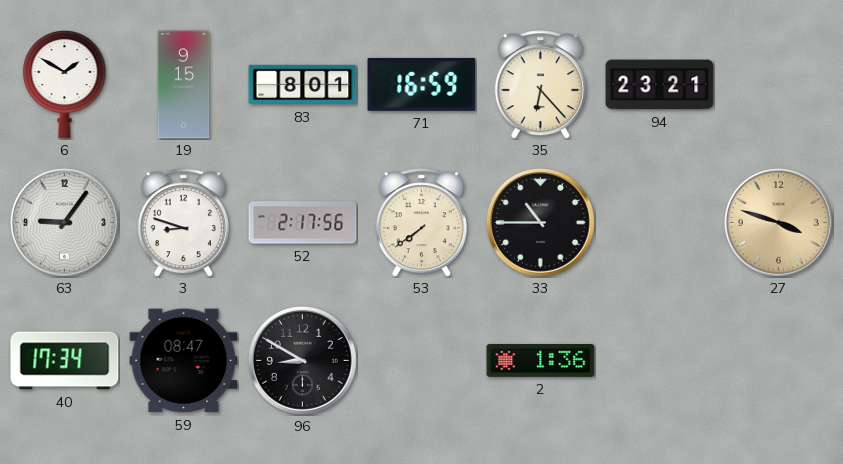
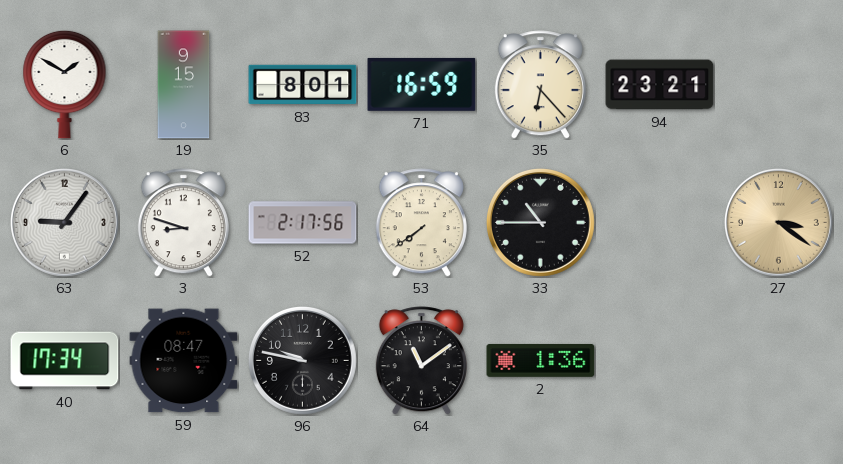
27: 3:48 -> 3:21 (778, 222)
96: 8:50 -> 9:47 (302, 360)
64: none -> 11:09 (421, 361)
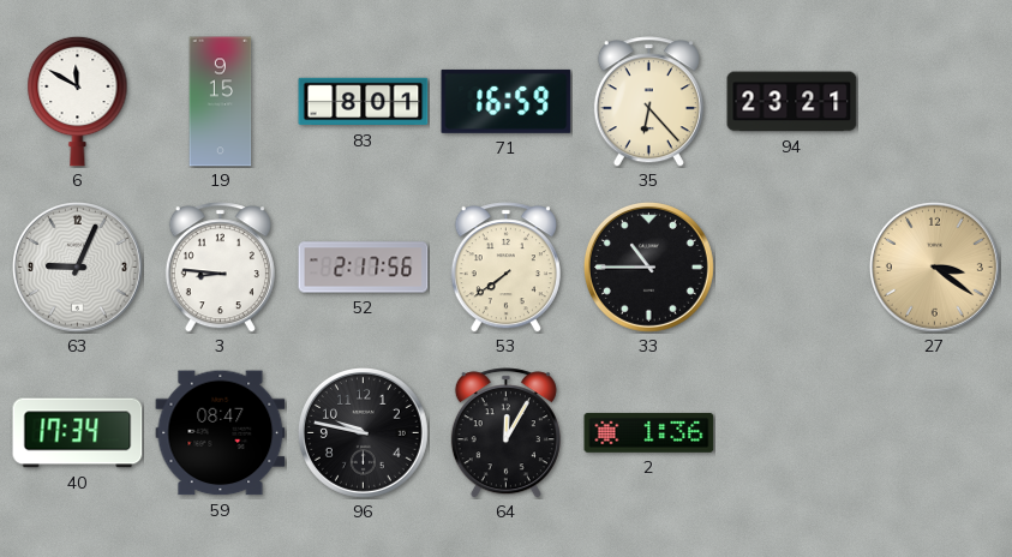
6: 1:50 -> 11:50 (78, 101)
63: 9:06 -> 9:04 (77, 266)
3: 8:48 -> 8:46 (220, 268)
64: 11:09 -> 12:05 (505, 433)
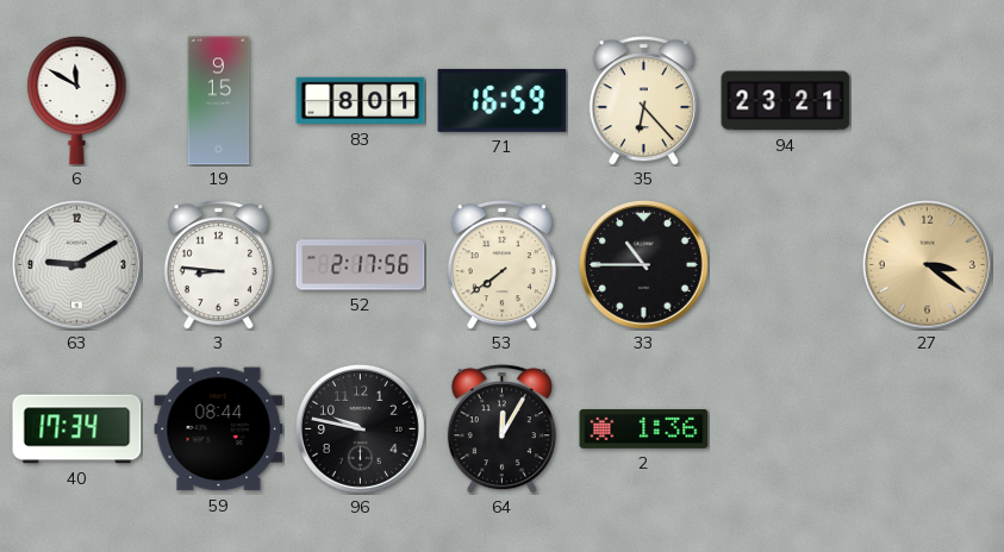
63: 9:04 -> 9:10 (76, 264)
59: 08:47 -> 08:44 (219, 429)
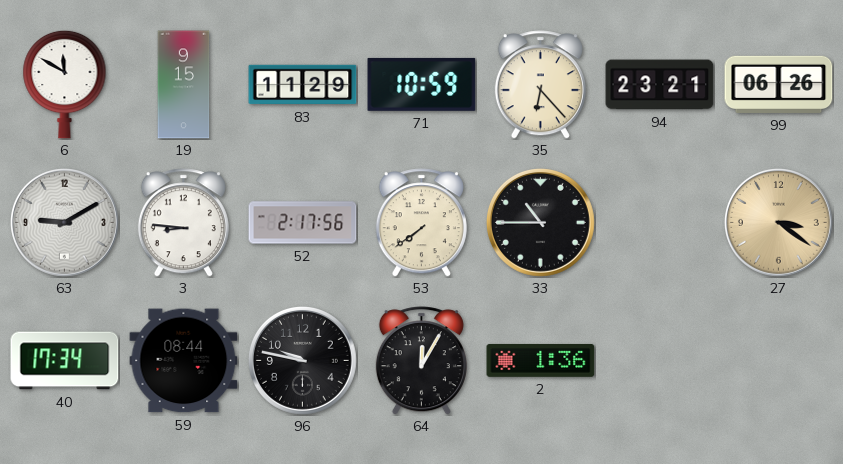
83: 8:01 -> 11:29 (303, 85)
71: 16:59 -> 10:59 (422, 84)
99: none -> 06:26 (779, 84)
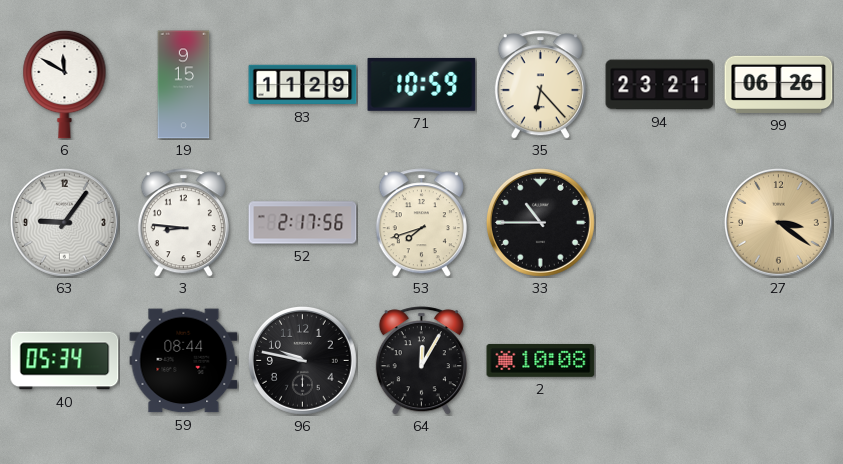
63: 9:10 -> 9:06 (64, 222)
53: 7:39 -> 7:42 (421, 223)
40: 17:34 -> 05:34 (65, 361)
2: 1:36 -> 10:08 (541, 360)
